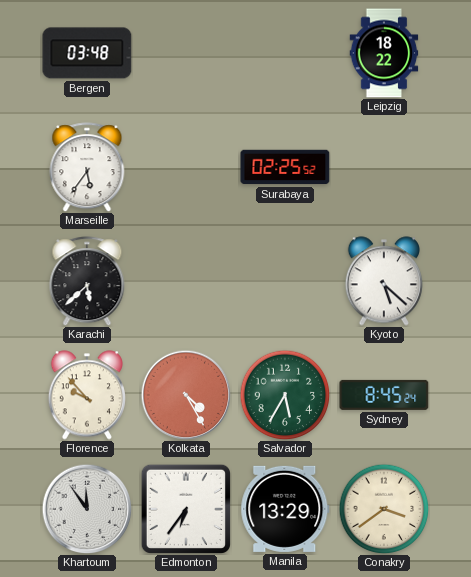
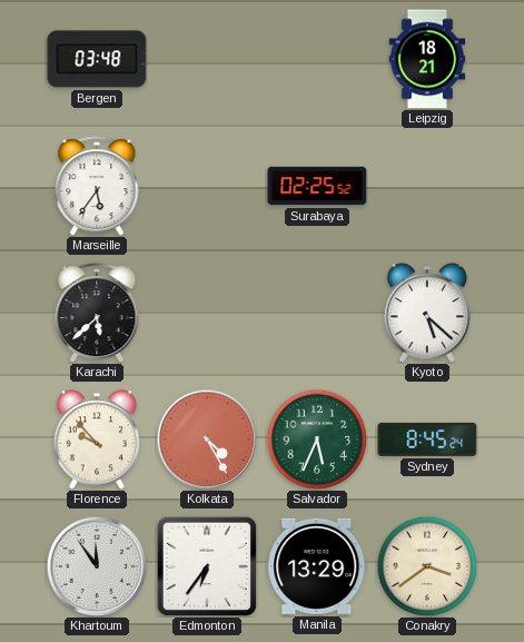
Leipzig: 18:22 -> 18:21 (427, 59)
Salvador: 5:35 -> 5:34 (317, 439)
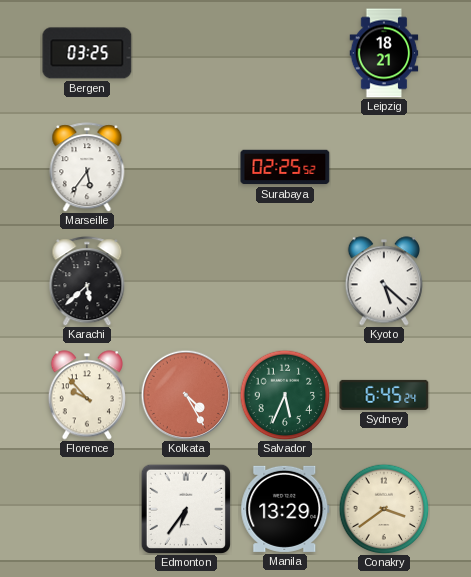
Bergen: 03:48 -> 03:25 (87, 53)
Sydney: 8:45 -> 6:45 (384, 395)
Khartoum: 11:54 -> none (97, 566)
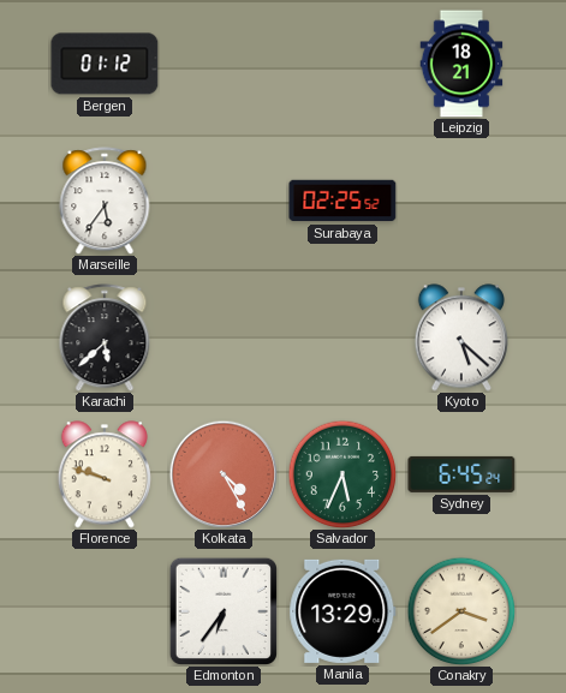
Bergen: 03:25 -> 01:12 (105, 64)
Florence: 9:53 -> 9:48 (105, 474)
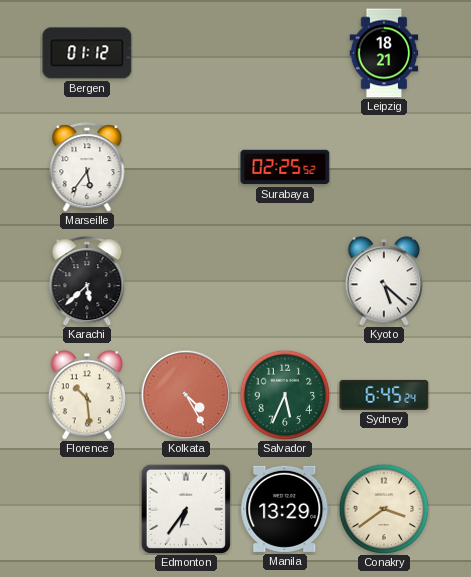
Florence: 9:48 -> 10:29 (87, 395)
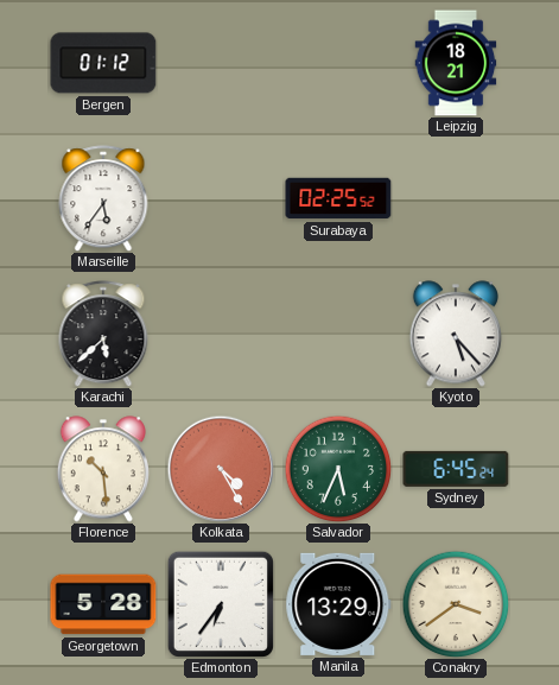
Kyoto: 5:22 -> 5:23 (456, 334)
Georgetown: none -> 5:28 (103, 604)
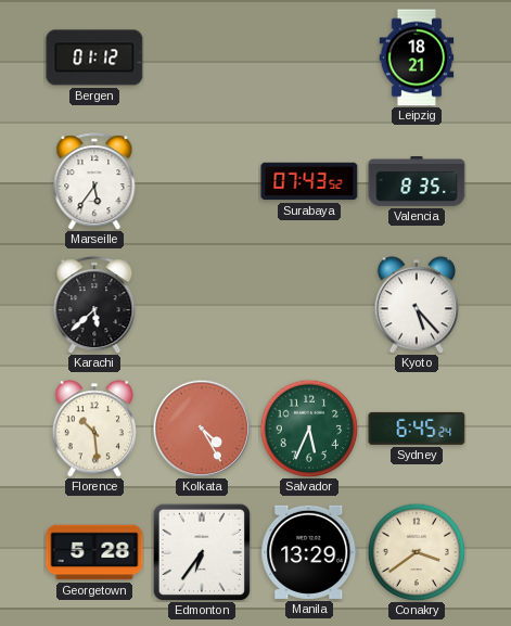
Surabaya: 02:25 -> 07:43 (309, 181)
Valencia: none -> 8:35 (417, 181)
